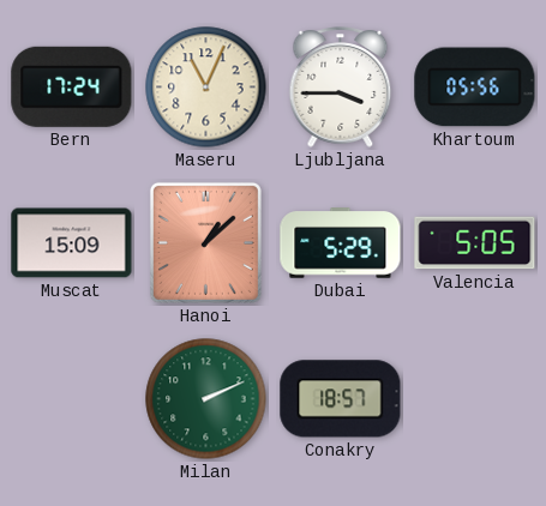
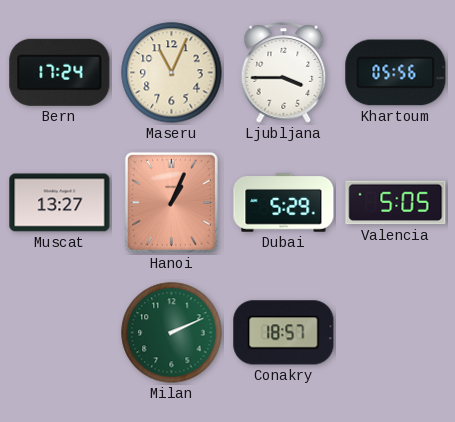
Muscat: 15:09 -> 13:27 (60, 203)
Hanoi: 1:08 -> 1:04 (171, 202)
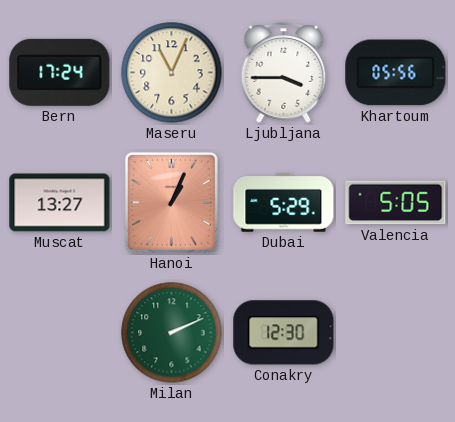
Conakry: 18:57 -> 12:30 (284, 333)
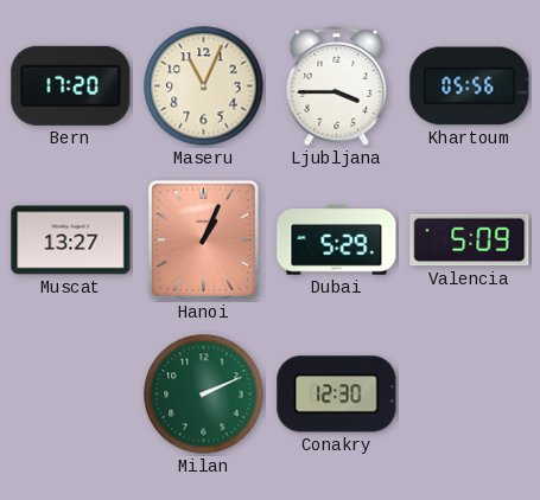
Bern: 17:24 -> 17:20 (71, 85)
Valencia: 5:05 -> 5:09 (470, 241)
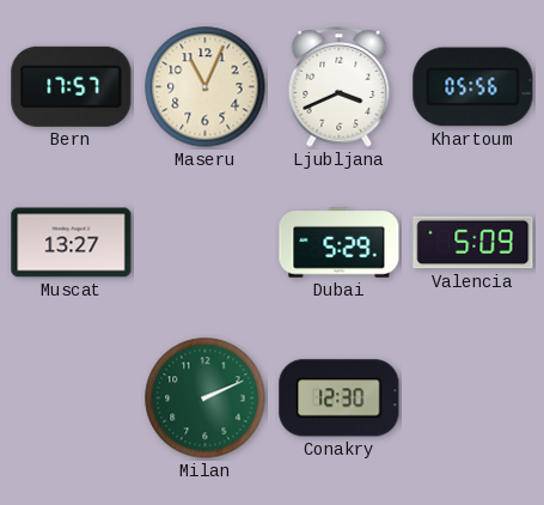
Bern: 17:20 -> 17:57 (72, 86)
Ljubljana: 3:45 -> 3:41 (340, 87)
Hanoi: 1:04 -> none (203, 239)
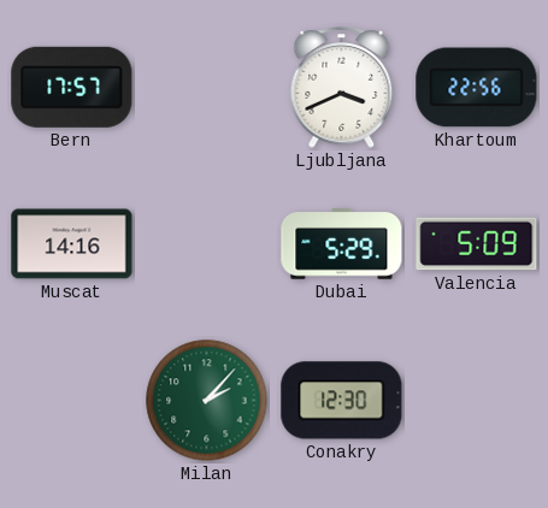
Maseru: 11:04 -> none (206, 87)
Khartoum: 05:56 -> 22:56 (477, 88)
Muscat: 13:27 -> 14:16 (72, 244)
Milan: 2:11 -> 2:07 (207, 401)
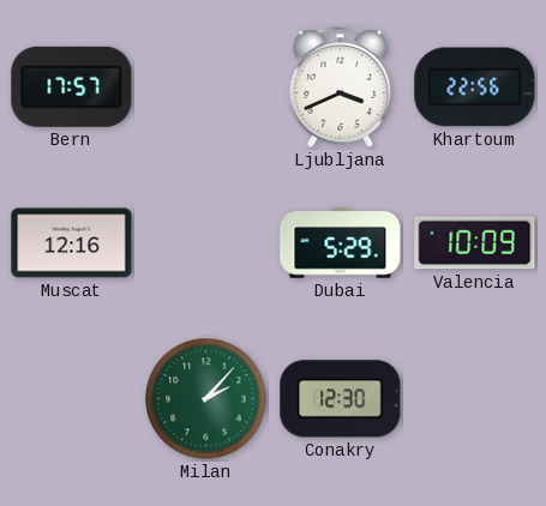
Muscat: 14:16 -> 12:16 (72, 243)
Valencia: 5:09 -> 10:09 (475, 243)
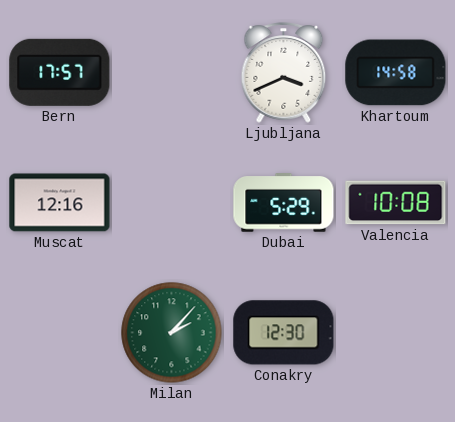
Khartoum: 22:56 -> 14:58 (396, 73)
Valencia: 10:09 -> 10:08 (396, 203)
